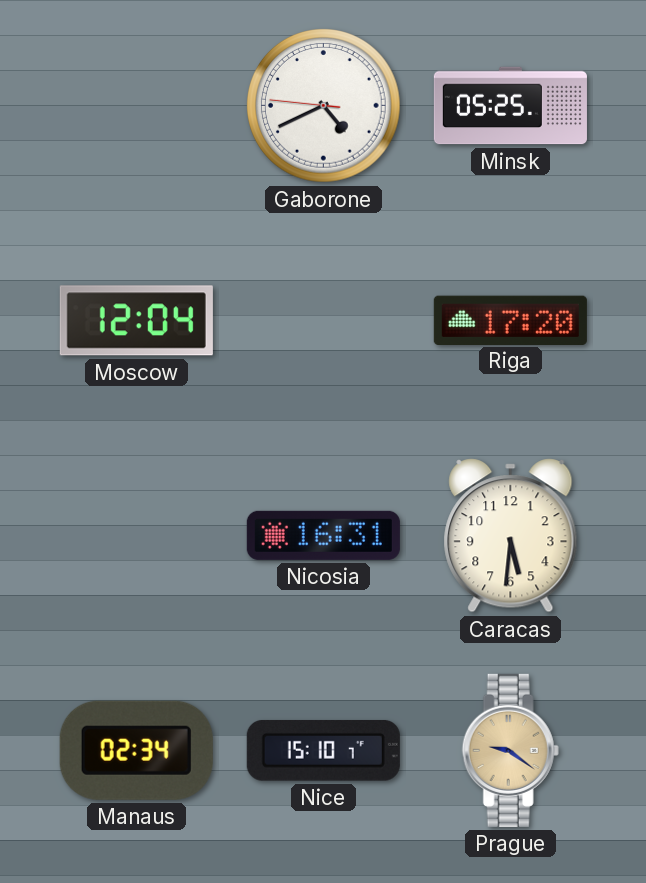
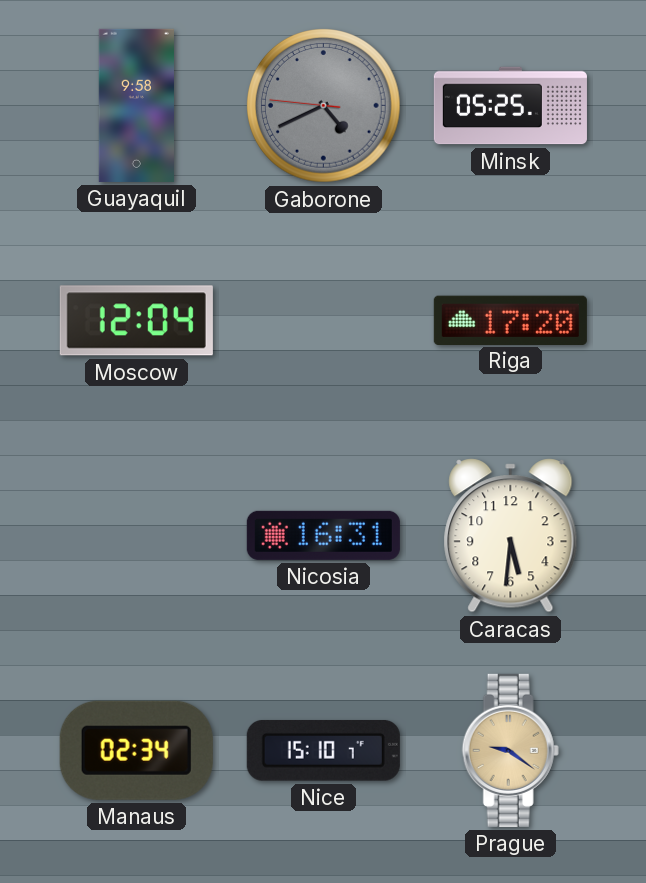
Guayaquil: none -> 9:58 (136, 105)
Gaborone dial: white -> grey (324, 106)
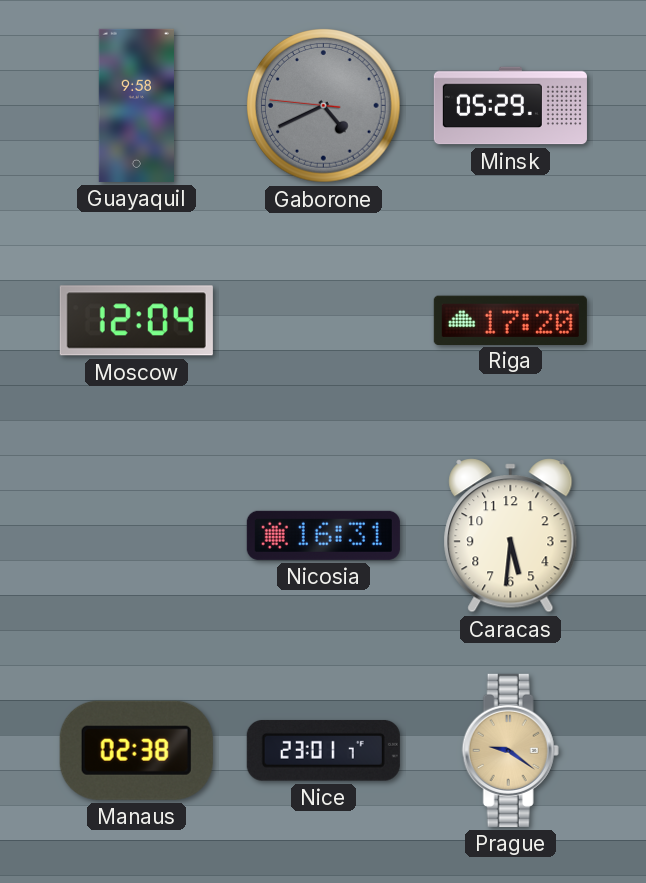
Minsk: 05:25 -> 05:29 (510, 106)
Manaus: 02:34 -> 02:38 (136, 750)
Nice: 15:10 -> 23:01 (323, 750)
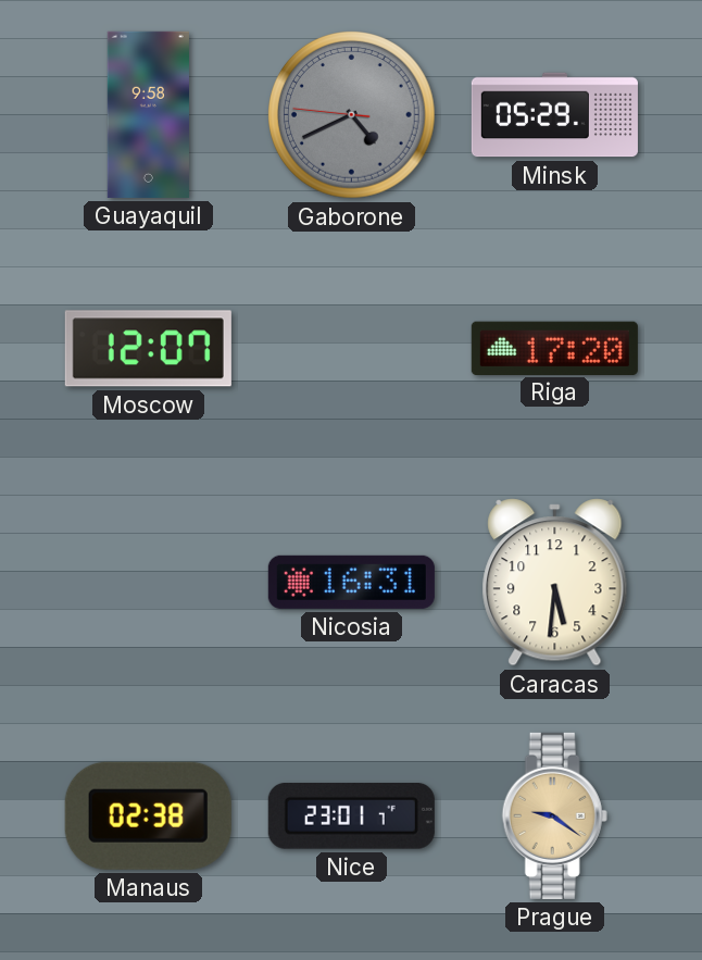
Moscow: 12:04 -> 12:07 (148, 349)
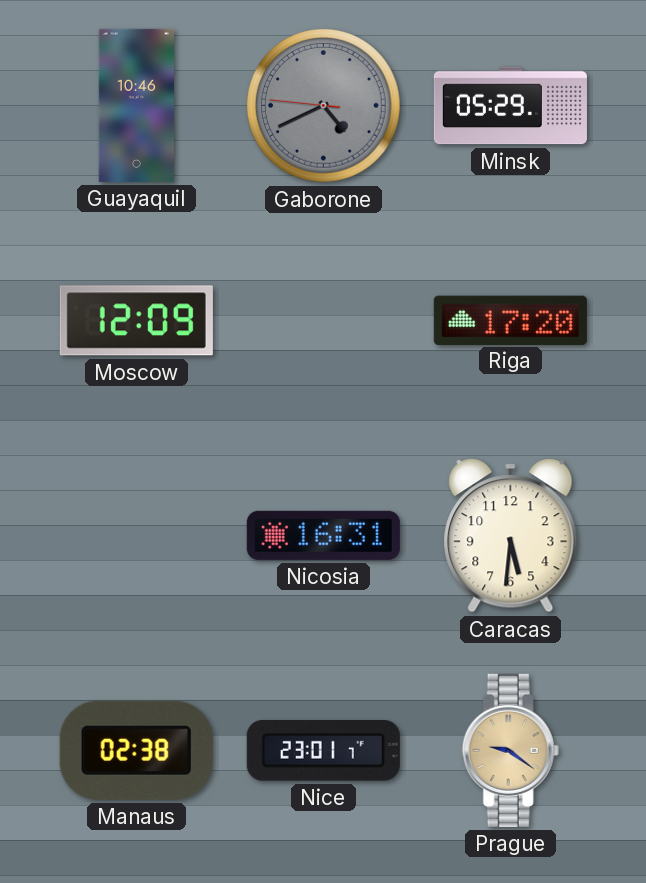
Guayaquil: 9:58 -> 10:46 (136, 105)
Moscow: 12:07 -> 12:09 (136, 321)
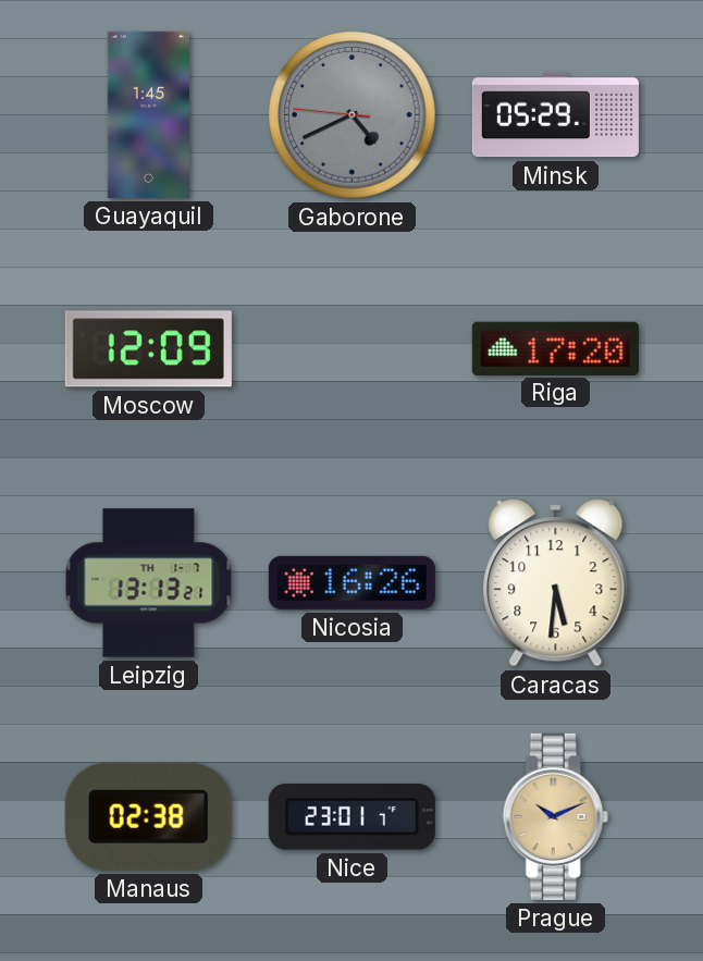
Guayaquil: 10:46 -> 1:45 (148, 114)
Leipzig: none -> 13:13 (149, 583)
Nicosia: 16:31 -> 16:26 (351, 582)
Prague: 9:21 -> 10:11 (555, 816)
